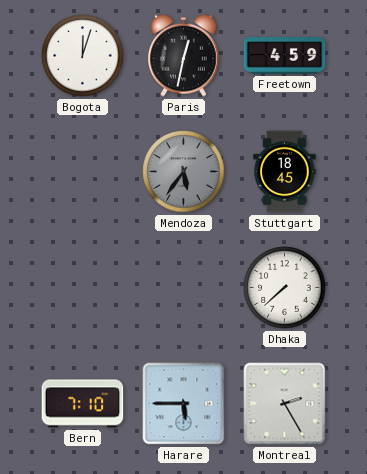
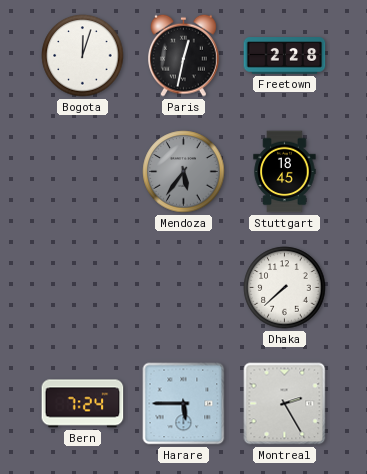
Freetown: 4:59 -> 2:28 (285, 56)
Bern: 7:10 -> 7:24 (83, 404)
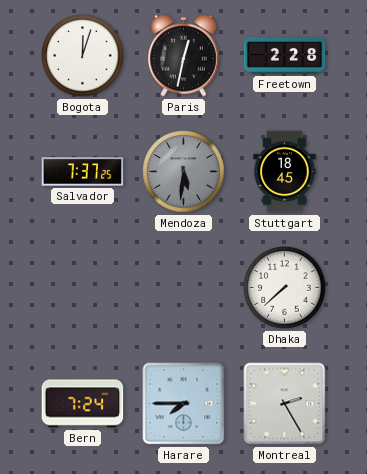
Salvador: none -> 7:37 (83, 172)
Mendoza: 5:36 -> 5:31 (184, 172)
Harare: 5:45 -> 7:45 (184, 404)
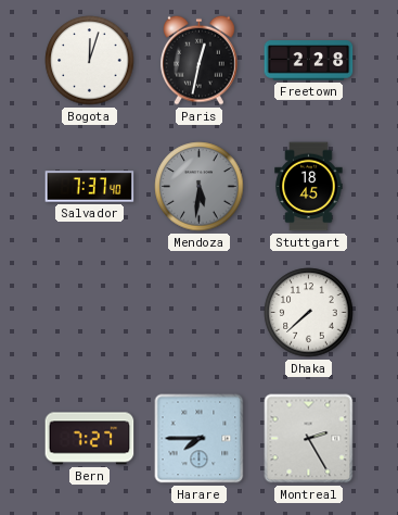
Salvador: 7:37:25 -> 7:37:40 (90, 187)
Bern: 7:24 -> 7:27 (90, 439)
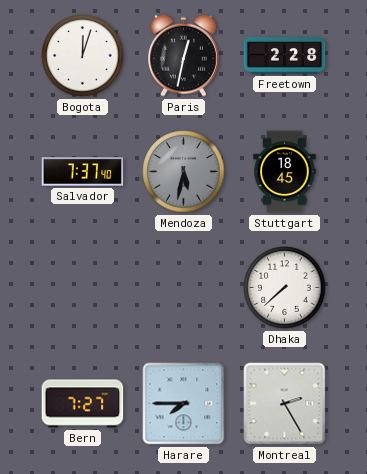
Mendoza: 5:31 -> 5:32 (184, 172)
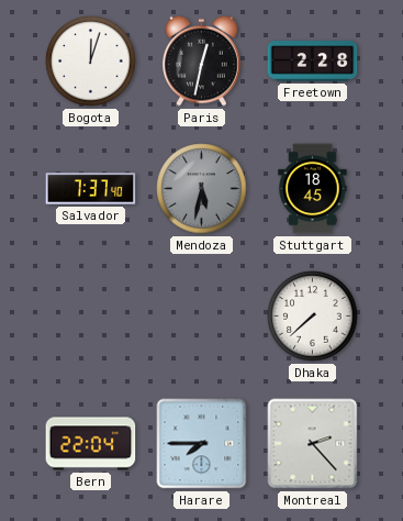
Bern: 7:27 -> 22:04 (91, 444)
Montreal: 2:25 -> 2:23 (313, 444)
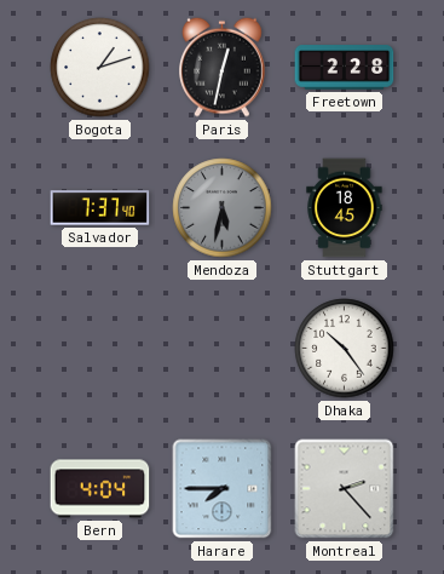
Bogota: 12:03 -> 1:12 (100, 68)
Dhaka: 7:38 -> 10:24 (345, 349)
Bern: 22:04 -> 4:04 (100, 489)
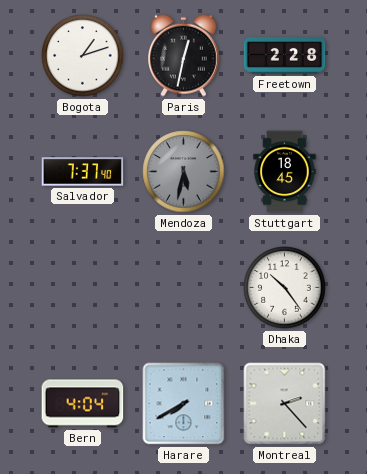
Harare: 7:45 -> 7:40 (184, 404)
